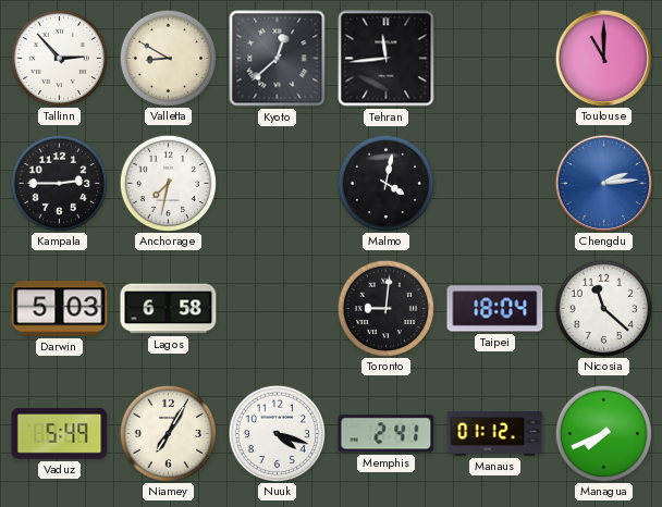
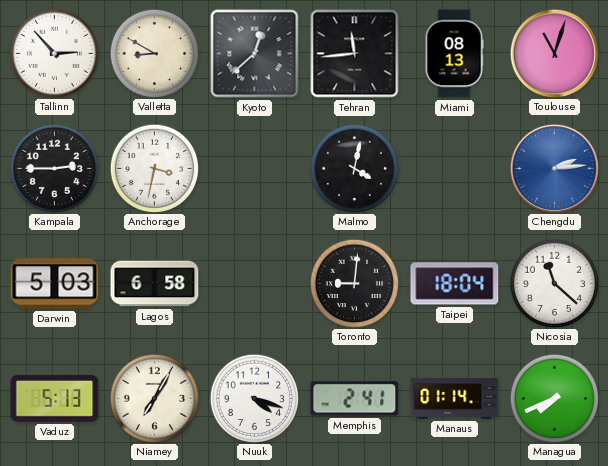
Miami: none -> 08:13 (454, 54)
Toulouse: 11:00 -> 11:03 (554, 53)
Anchorage: 7:32 -> 3:32 (154, 168)
Vaduz: 5:49 -> 5:13 (55, 398)
Manaus: 01:12 -> 01:14 (455, 399)
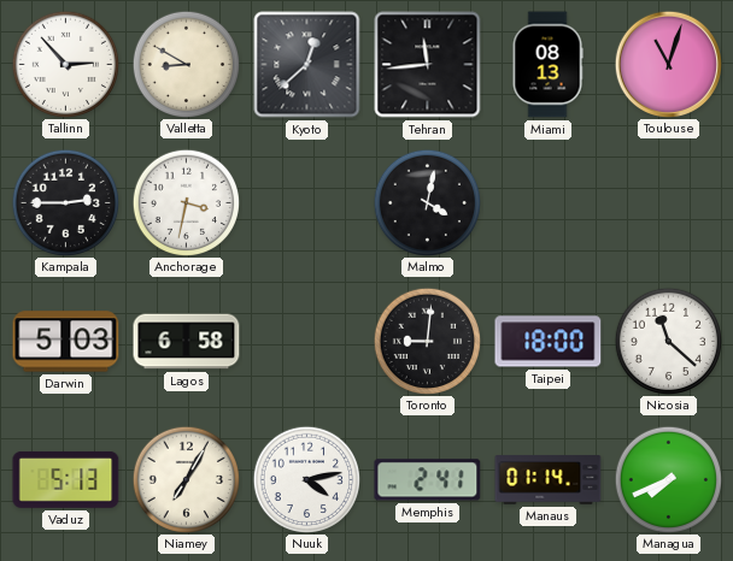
Chengdu: 2:14 -> none (554, 168)
Taipei: 18:04 -> 18:00 (549, 342)
Nuuk: 4:18 -> 4:13 (306, 479)
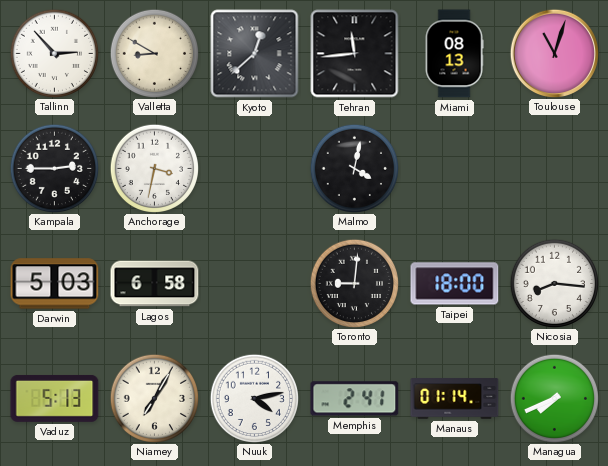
Nicosia: 11:22 -> 8:16 (554, 283)
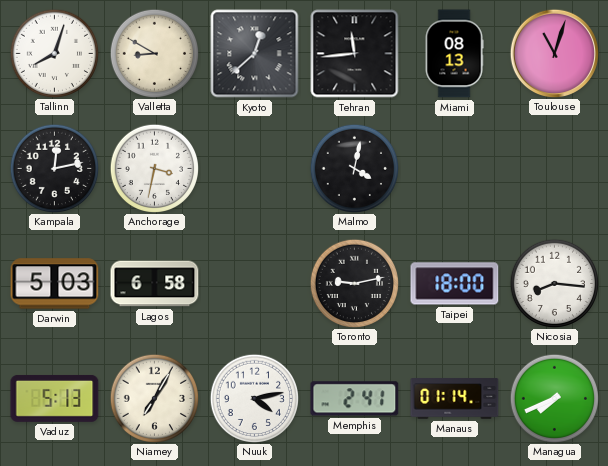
Tallinn: 2:53 -> 8:03 (54, 53)
Kampala: 2:45 -> 12:13 (54, 168)
Toronto: 9:01 -> 9:13 (354, 283)
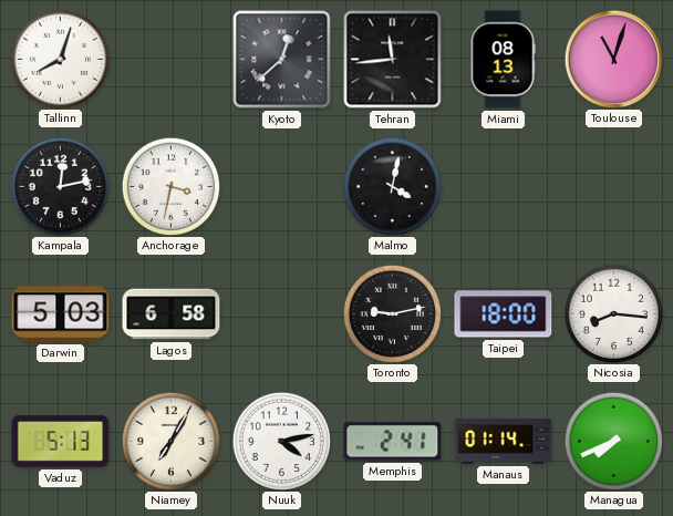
Valletta: 8:50 -> none (154, 53)
